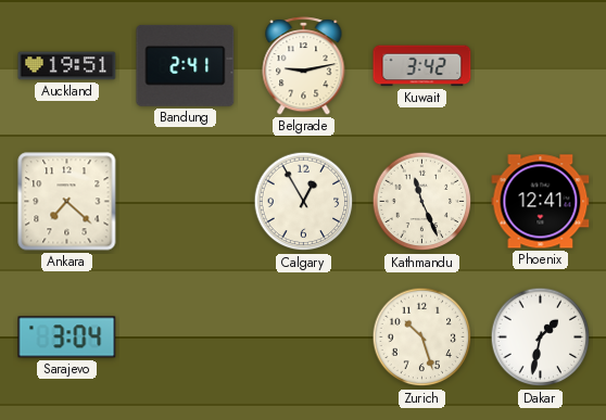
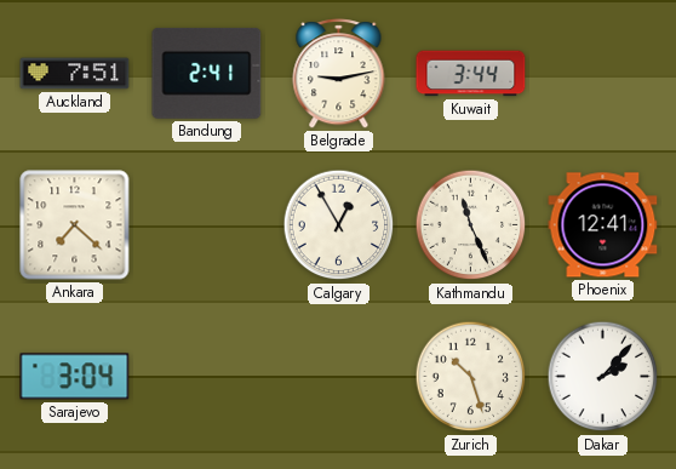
Auckland: 19:51 -> 7:51 (75, 74)
Kuwait: 3:42 -> 3:44 (471, 74)
Dakar: 1:32 -> 2:07 (603, 377)
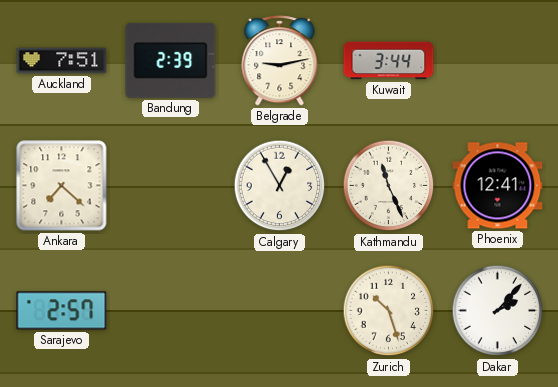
Bandung: 2:41 -> 2:39 (171, 60)
Sarajevo: 3:04 -> 2:57 (62, 311)
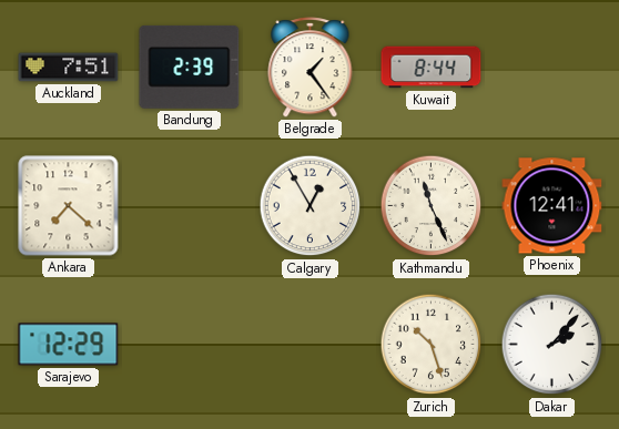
Belgrade: 9:13 -> 1:24 (311, 68)
Kuwait: 3:44 -> 8:44 (432, 68)
Sarajevo: 2:57 -> 12:29 (69, 345)
